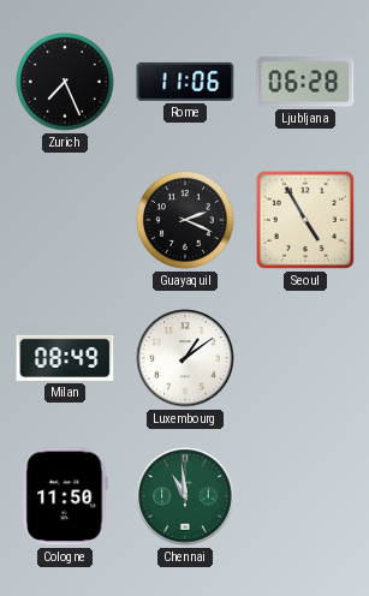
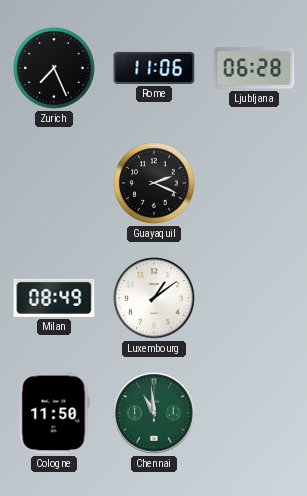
Seoul: 4:55 -> none (305, 220)
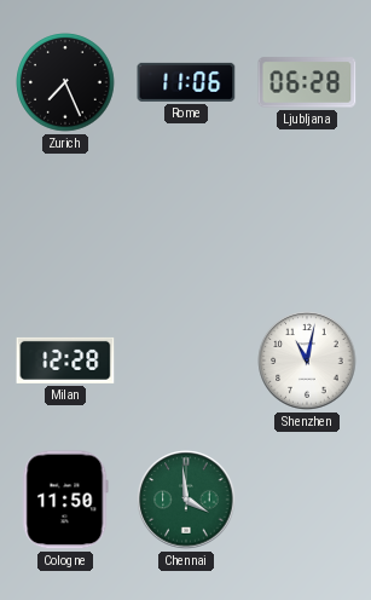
Guayaquil: 2:19 -> none (154, 183)
Milan: 08:49 -> 12:28 (65, 360)
Luxembourg: 1:09 -> none (154, 298)
Shenzhen: none -> 11:02 (307, 360)
Chennai: 10:59 -> 3:59 (186, 500)
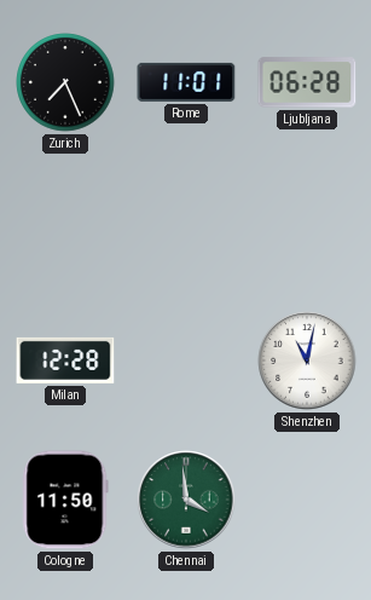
Rome: 11:06 -> 11:01 (186, 82)
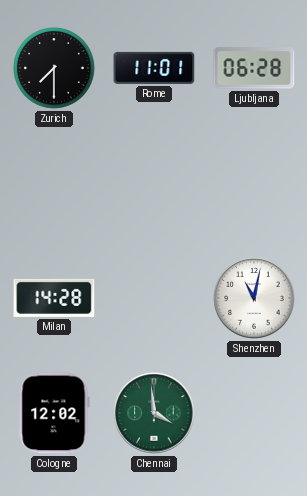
Zurich: 7:26 -> 7:30 (54, 68)
Milan: 12:28 -> 14:28 (54, 298)
Cologne: 11:50 -> 12:02 (54, 413)
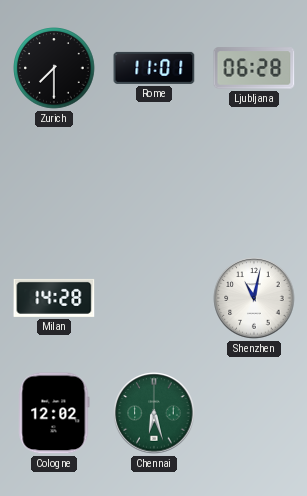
Chennai: 3:59 -> 6:27 (154, 413)
